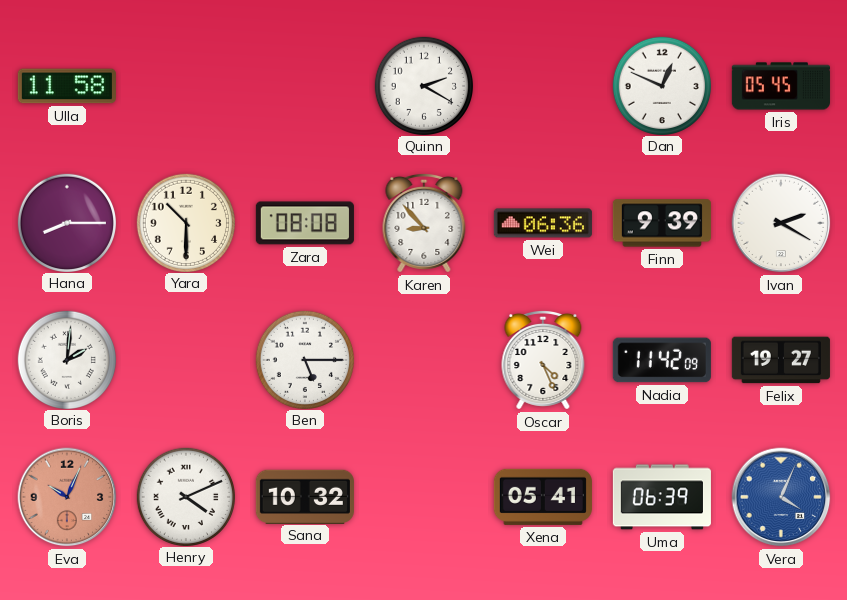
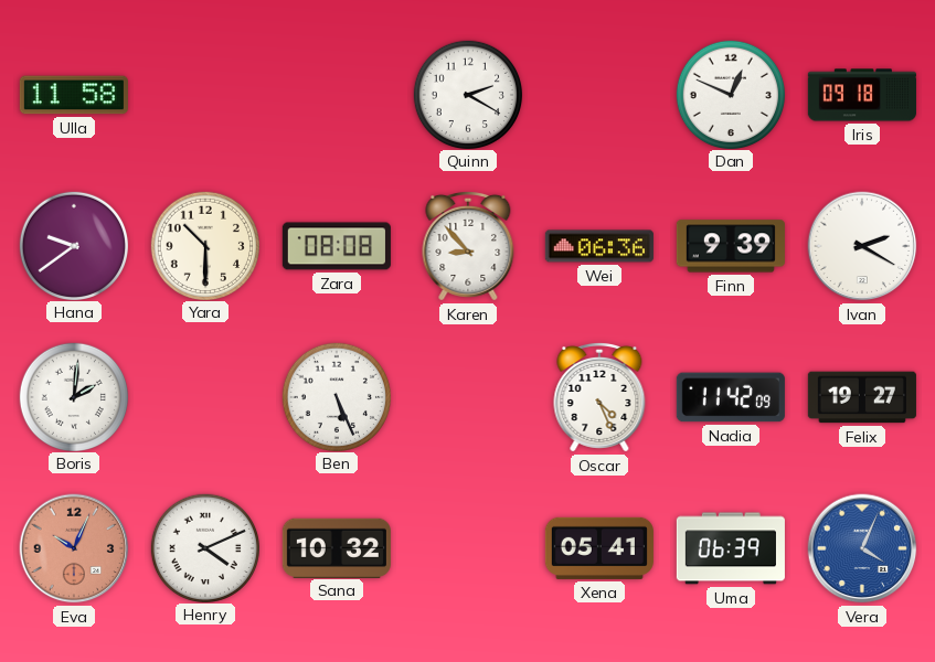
Iris: 05:45 -> 09:18 (862, 95)
Hana: 8:15 -> 9:39 (73, 245)
Ben: 5:15 -> 5:26 (336, 396)
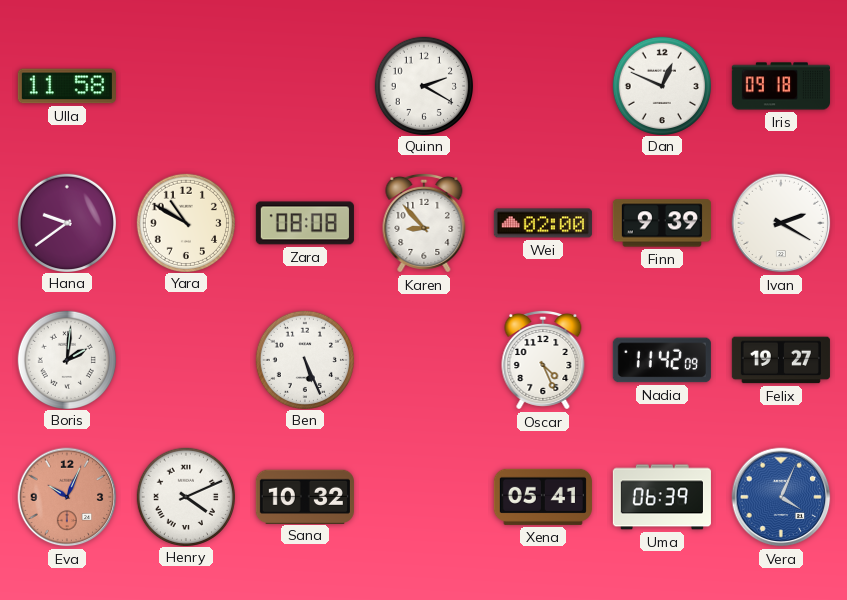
Yara: 10:30 -> 10:50 (185, 222)
Wei: 06:36 -> 02:00 (543, 223)
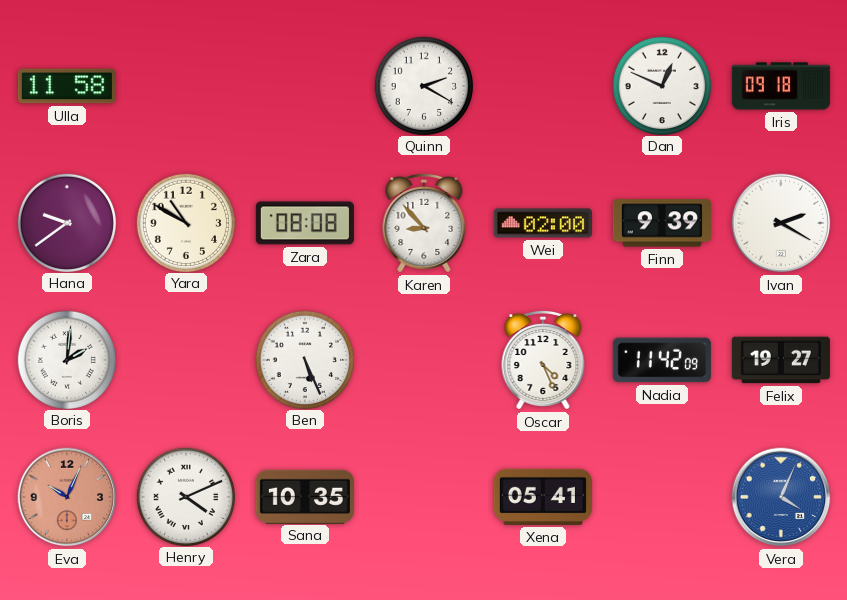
Sana: 10:32 -> 10:35 (305, 496)
Uma: 06:39 -> none (662, 497)
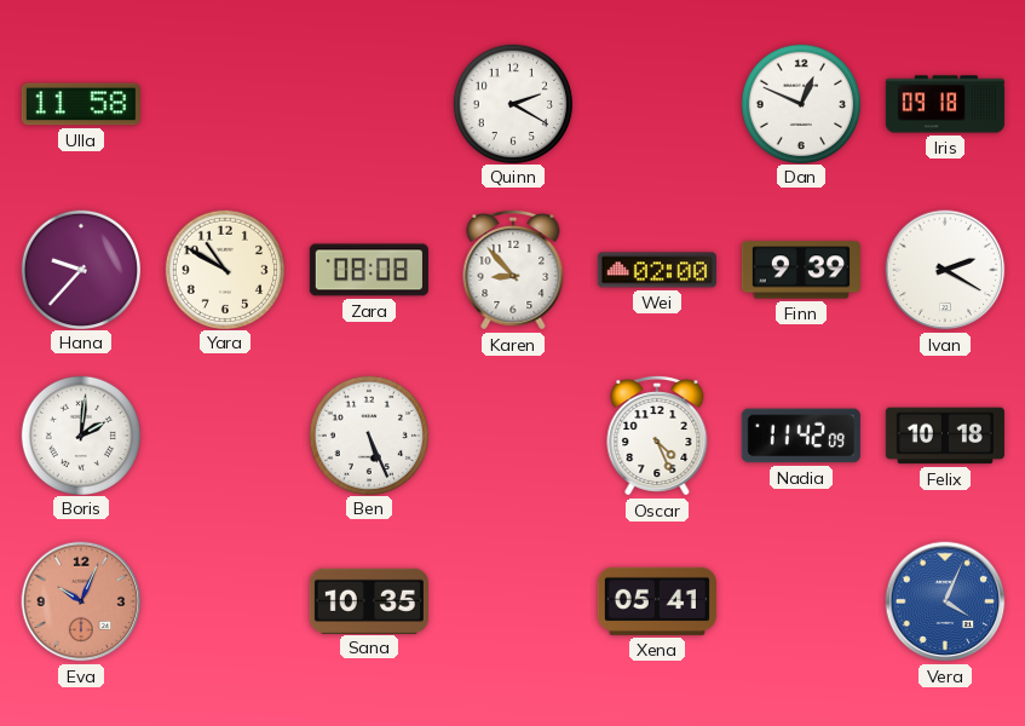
Hana: 9:39 -> 9:37 (80, 269)
Felix: 19:27 -> 10:18 (945, 436)
Henry: 4:11 -> none (185, 496)
